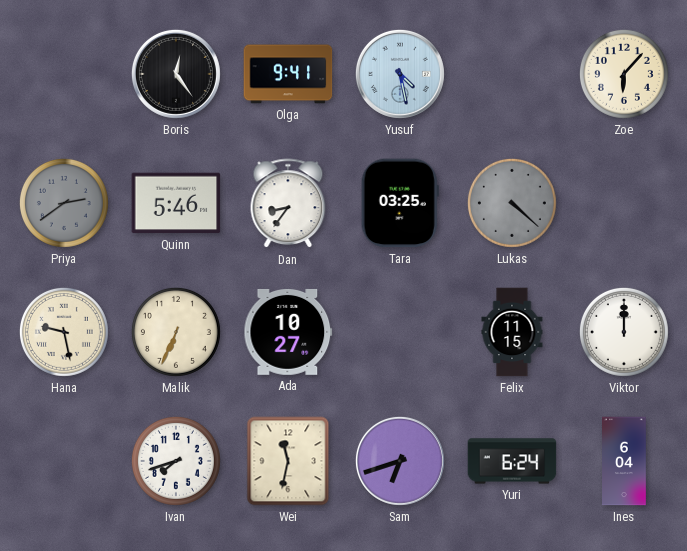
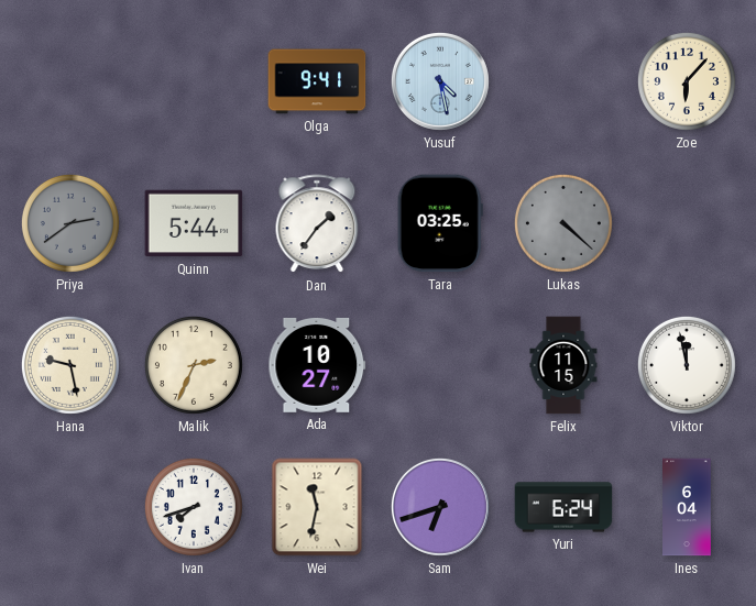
Boris: 12:24 -> none (176, 74)
Quinn: 5:46 -> 5:44 (194, 223)
Dan: 8:36 -> 1:36 (317, 224)
Malik: 6:34 -> 2:34 (194, 365)
Viktor: 12:00 -> 11:58 (687, 365)
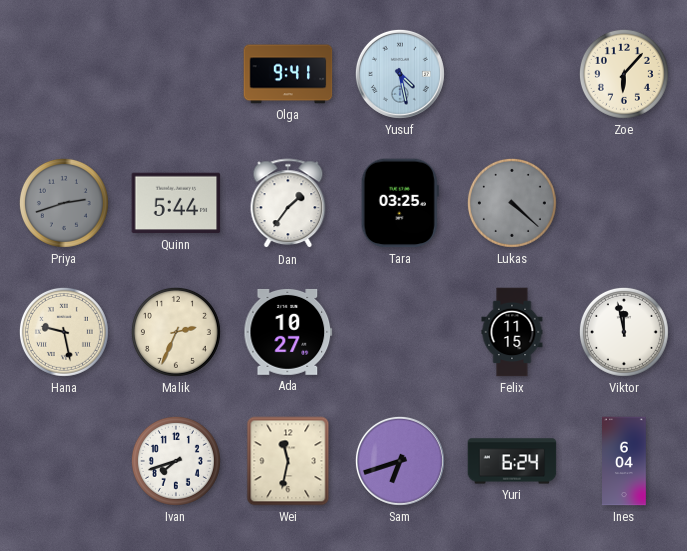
Priya: 2:39 -> 2:42 (64, 203)
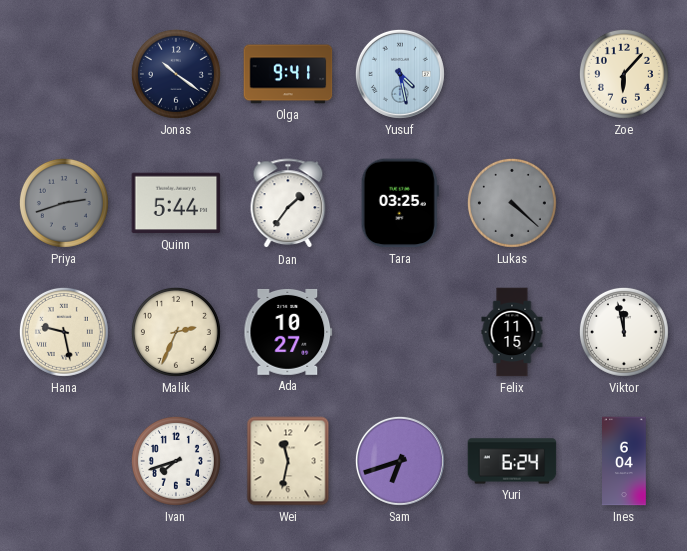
Jonas: none -> 10:21 (176, 74)
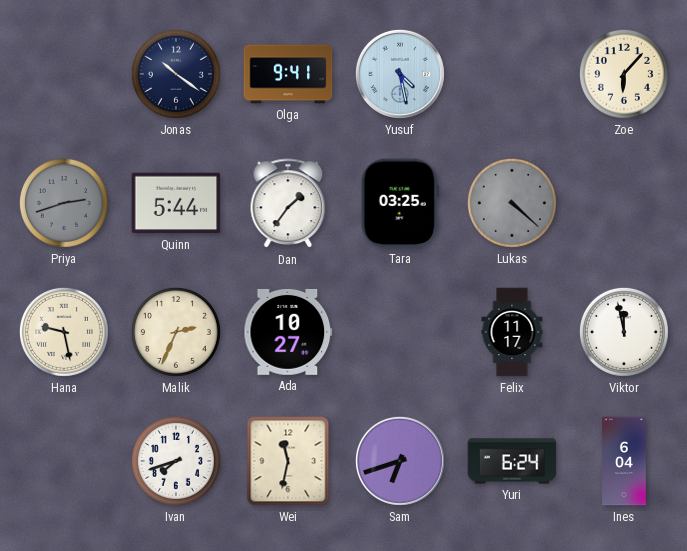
Felix: 11:15 -> 11:17 (512, 332)
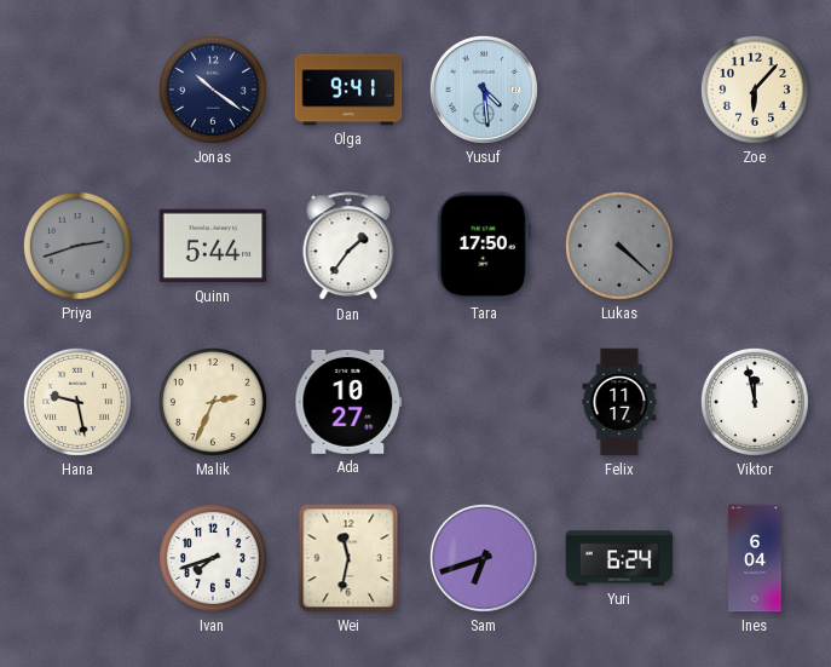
Yusuf: 4:28 -> 4:29 (484, 90)
Tara: 03:25 -> 17:50 (484, 246)
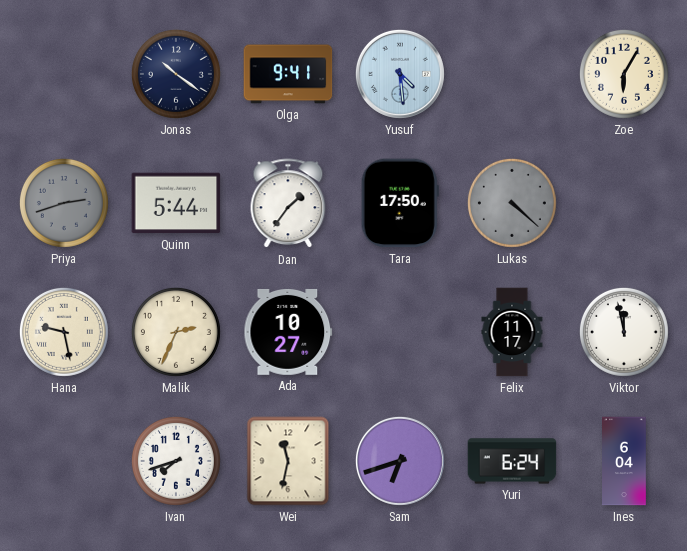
Zoe: 6:07 -> 6:05 (624, 74)
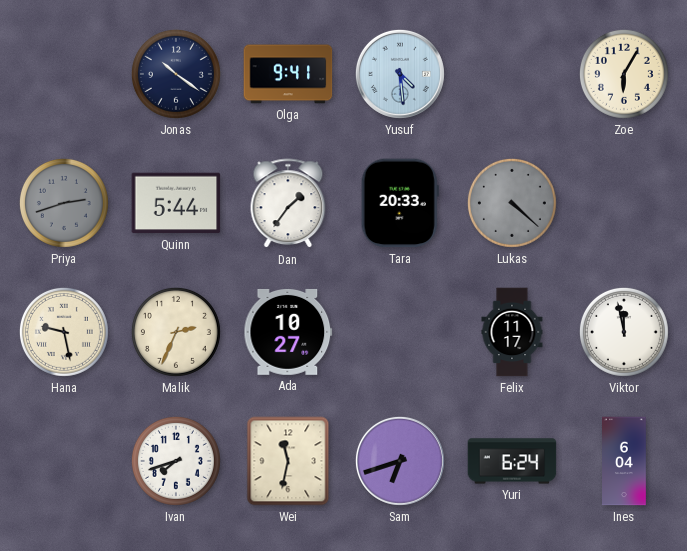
Tara: 17:50 -> 20:33 (400, 203)
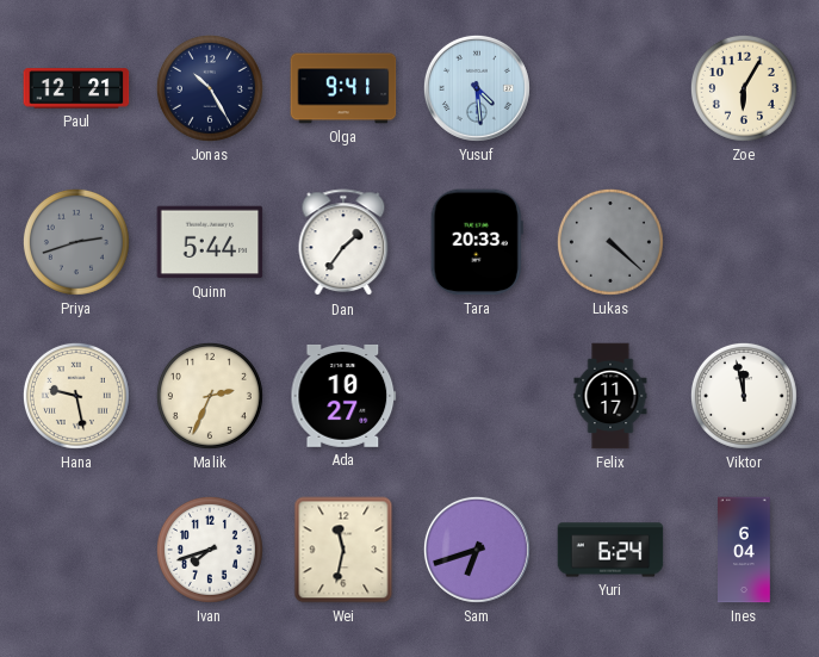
Paul: none -> 12:21 (76, 88)
Jonas: 10:21 -> 10:25 (210, 88)
